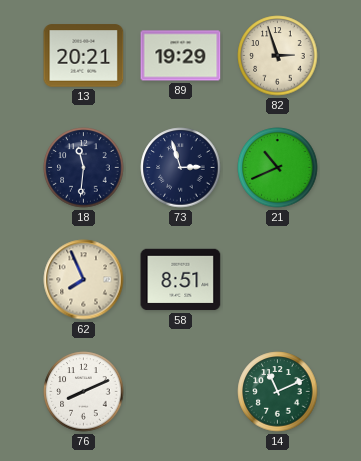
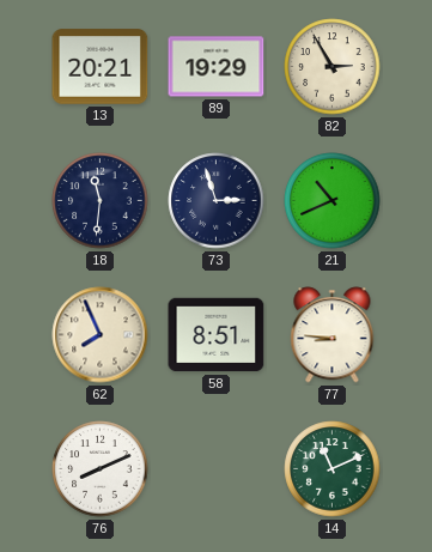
82: 2:57 -> 2:55 (333, 67)
77: none -> 8:46 (333, 335)
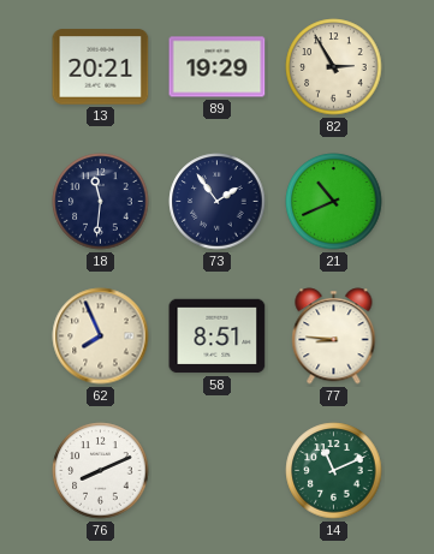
73: 2:57 -> 1:54 (218, 202)
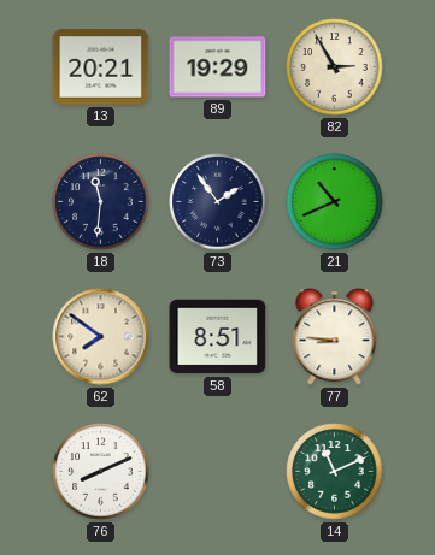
62: 7:56 -> 7:51 (101, 337)
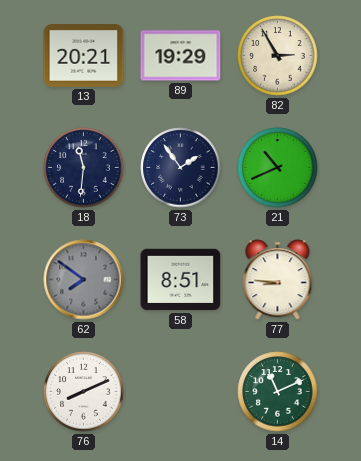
62 dial: cream -> grey (84, 280)
